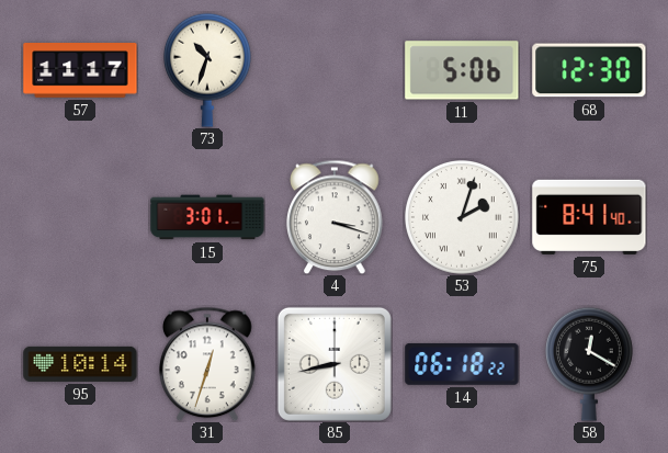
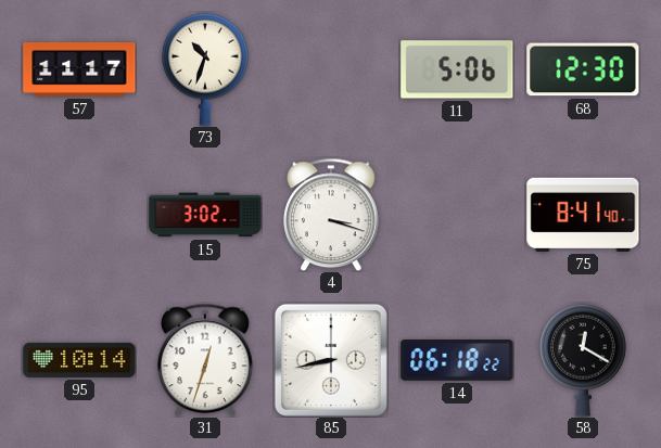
15: 3:01 -> 3:02 (205, 215)
53: 2:03 -> none (462, 217)
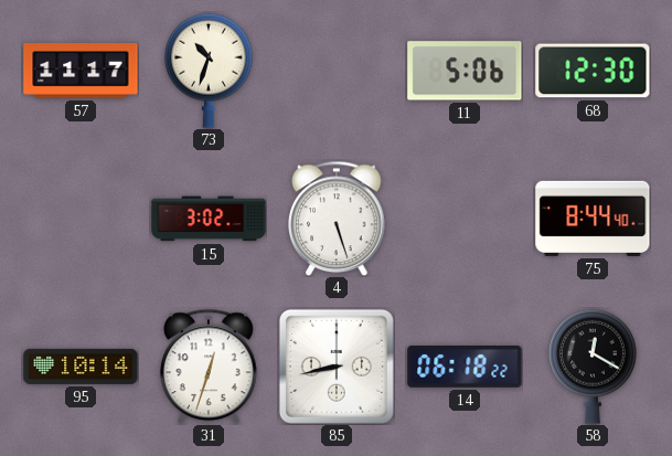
4: 3:18 -> 5:27 (338, 219)
75: 8:41 -> 8:44 (593, 219)
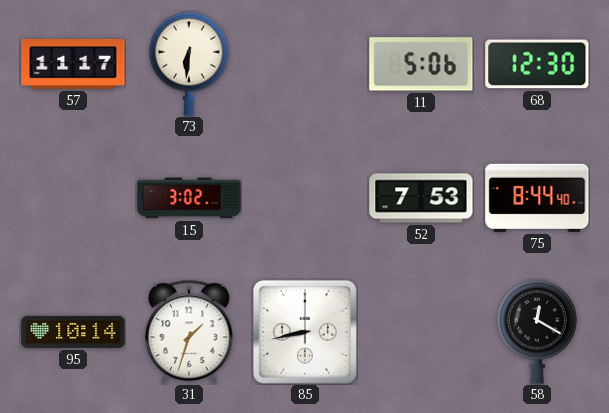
73: 10:33 -> 6:31 (190, 64)
4: 5:27 -> none (338, 219)
52: none -> 7:53 (421, 198)
31: 12:33 -> 1:33 (190, 332)
14: 06:18 -> none (465, 367)
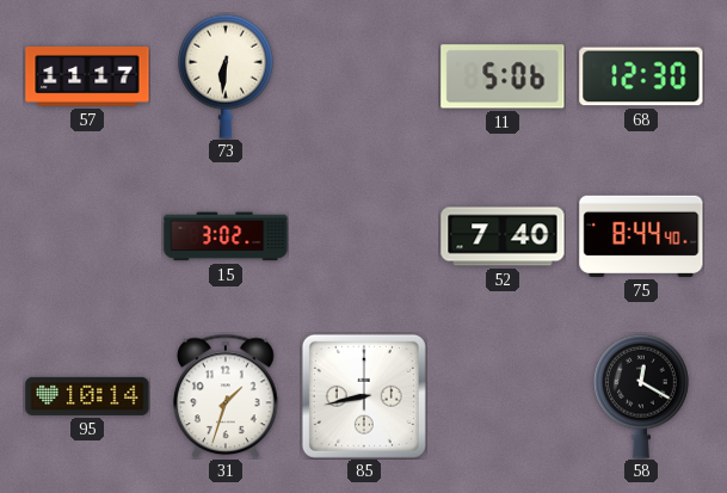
52: 7:53 -> 7:40 (503, 236)
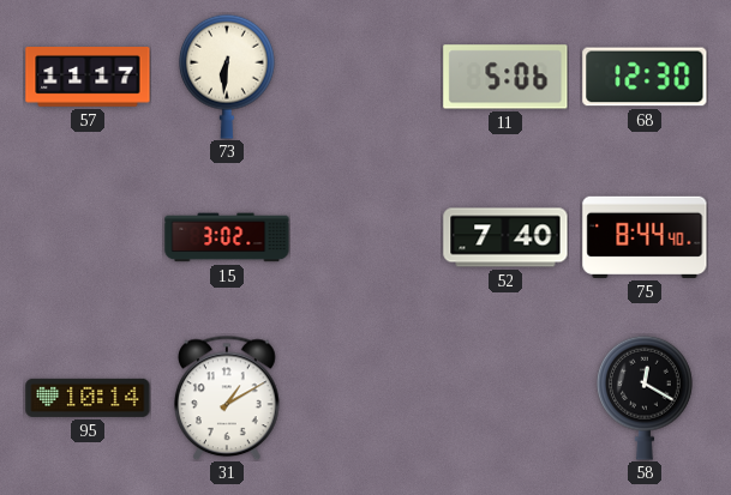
31: 1:33 -> 1:10 (228, 398)
85: 8:43 -> none (364, 396)
